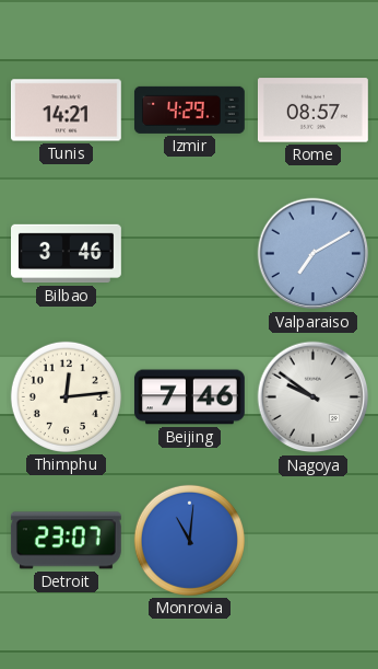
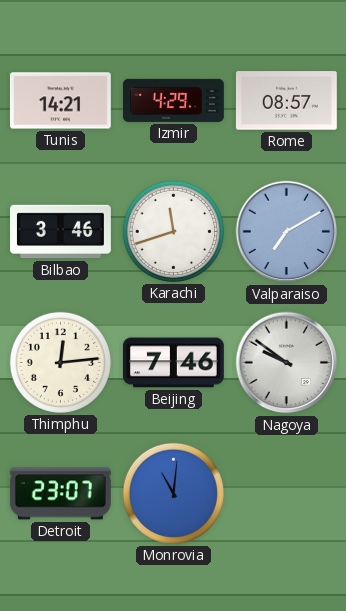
Karachi: none -> 11:42 (173, 231)
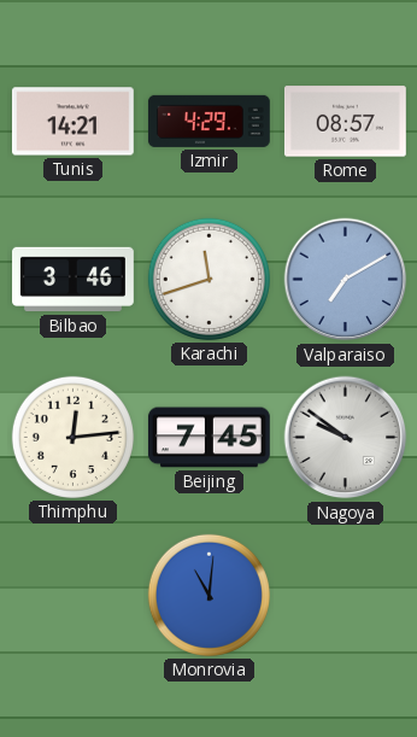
Beijing: 7:46 -> 7:45 (208, 438)
Detroit: 23:07 -> none (60, 494)
